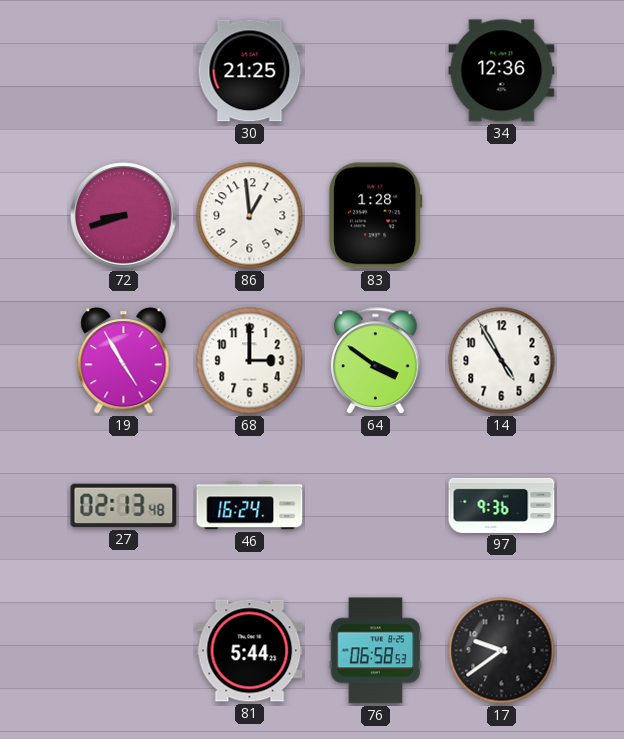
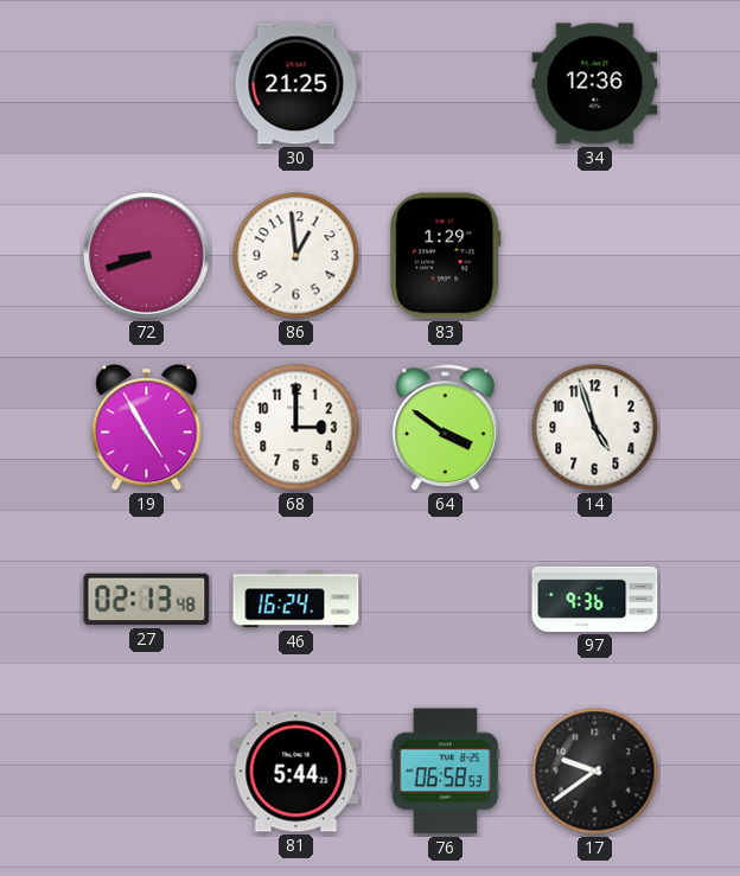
83: 1:28 -> 1:29 (446, 256)
14: 4:55 -> 4:57 (595, 428)
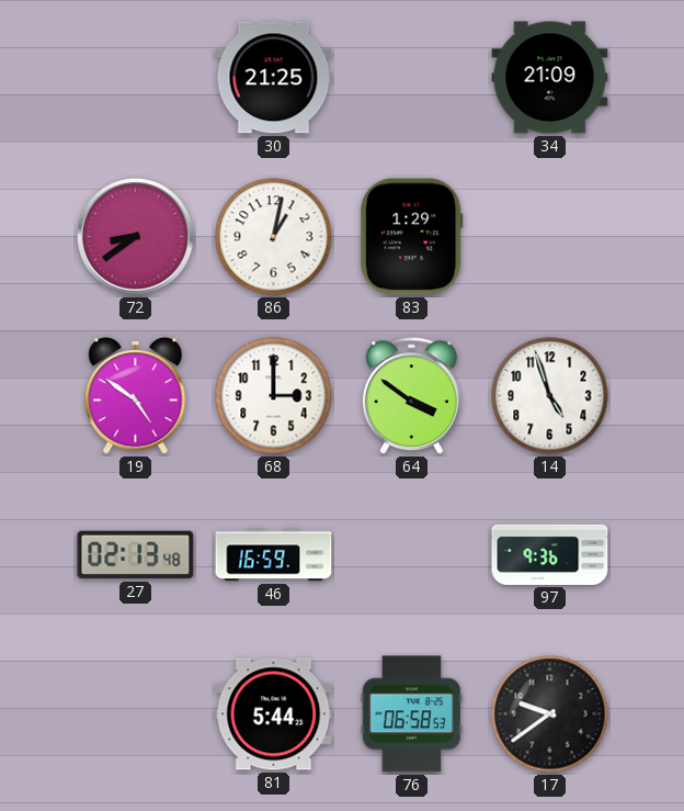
34: 12:36 -> 21:09 (550, 78)
72: 8:42 -> 8:39 (136, 237)
86: 12:59 -> 1:02 (274, 237)
19: 4:55 -> 4:51 (136, 396)
46: 16:24 -> 16:59 (274, 555)
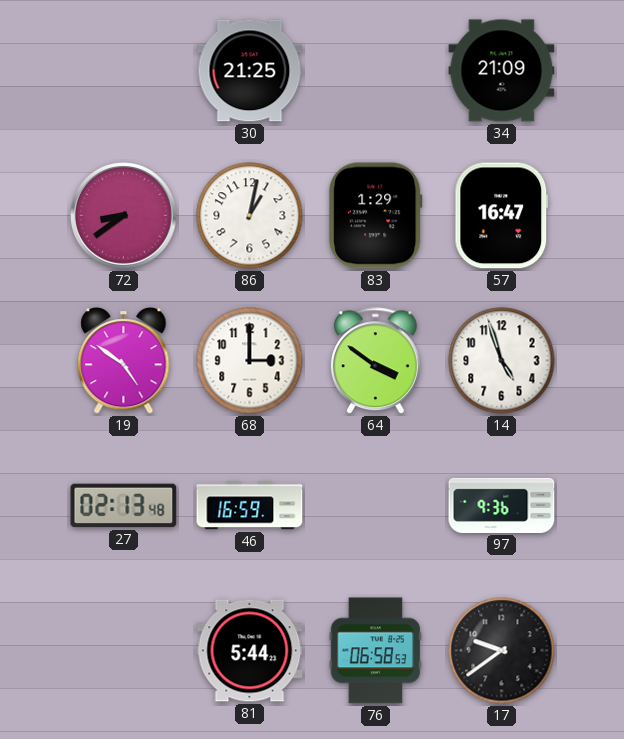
57: none -> 16:47 (502, 216)
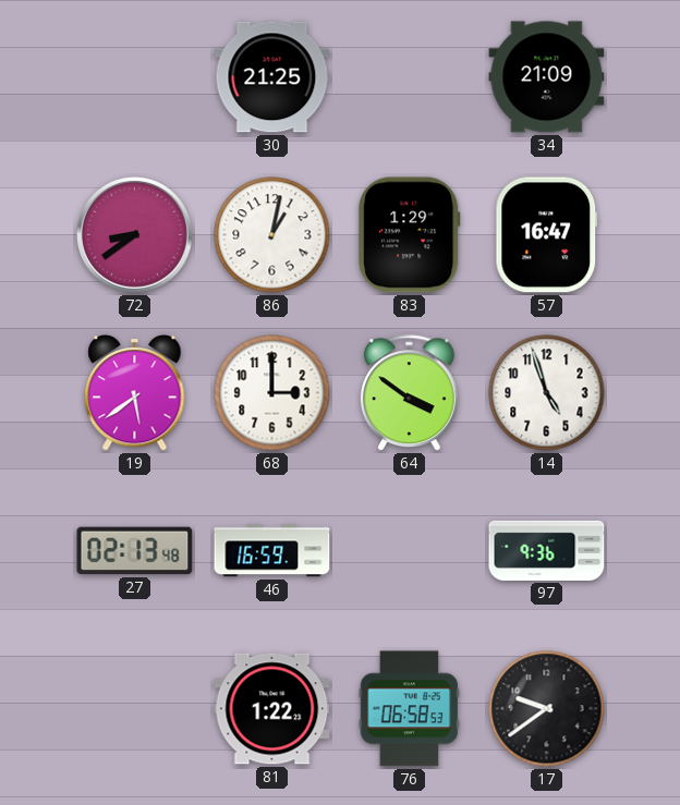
19: 4:51 -> 5:39 (135, 393)
81: 5:44 -> 1:22 (272, 709)
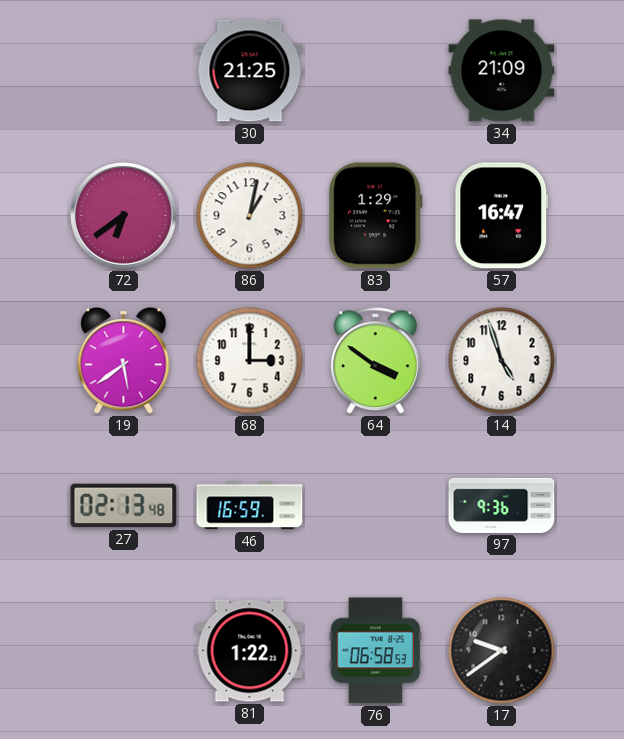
72: 8:39 -> 6:39 (124, 216)
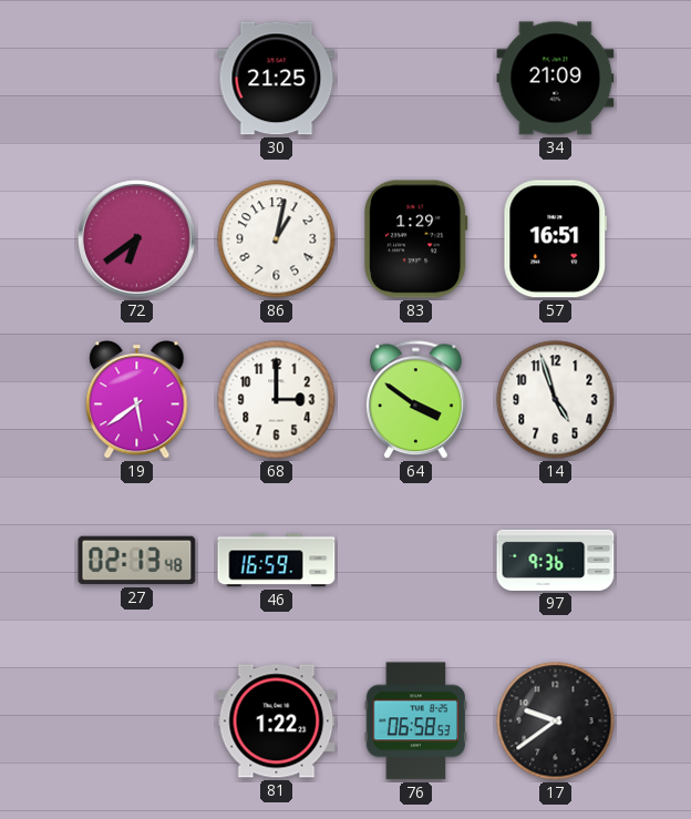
57: 16:47 -> 16:51 (556, 239)
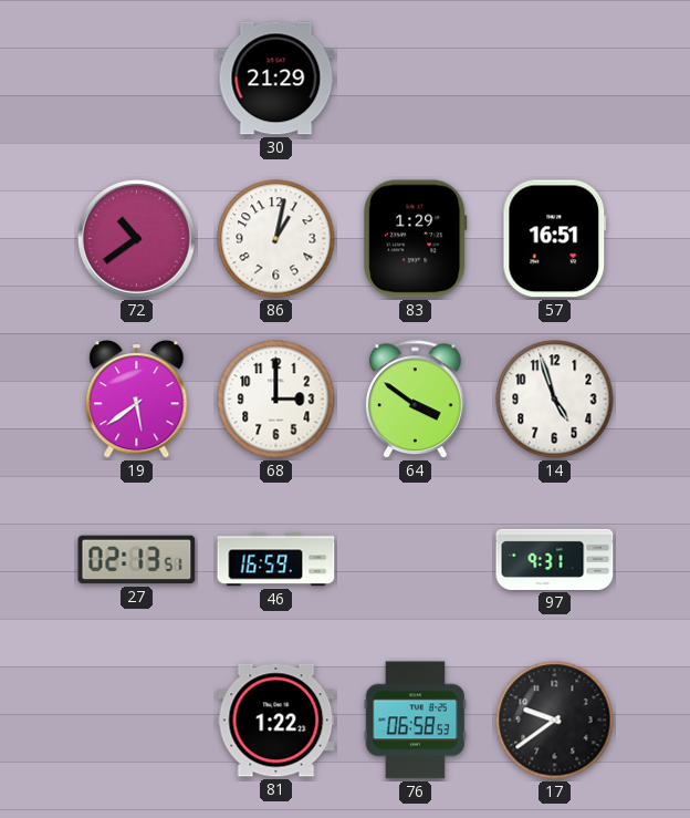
30: 21:25 -> 21:29 (276, 79)
34: 21:09 -> none (556, 79)
72: 6:39 -> 10:39 (137, 239)
27: 02:13:48 -> 02:13:51 (137, 560)
97: 9:36 -> 9:31 (555, 559)
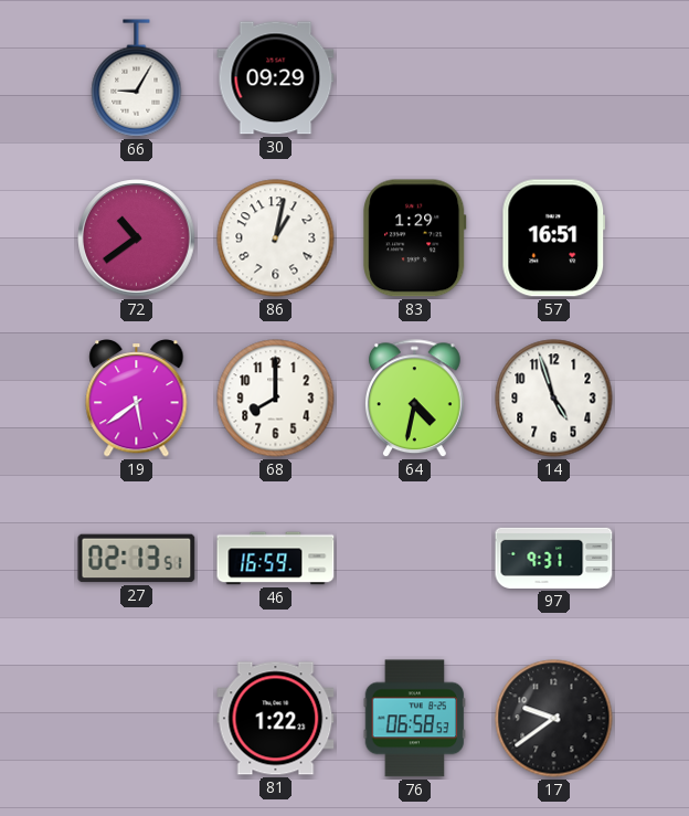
66: none -> 9:05 (137, 78)
30: 21:29 -> 09:29 (276, 78)
68: 3:00 -> 8:00 (276, 399)
64: 3:51 -> 4:32 (414, 399)
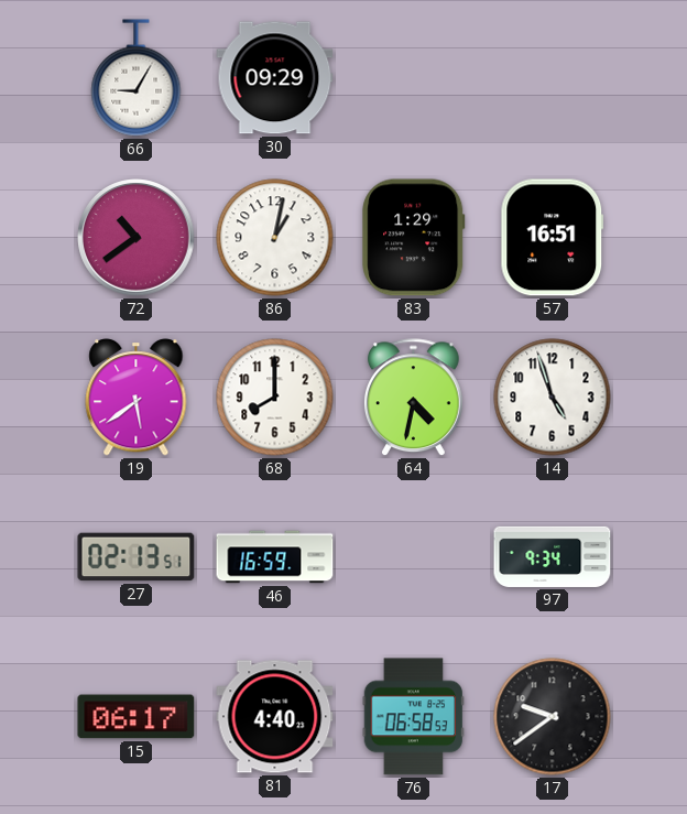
97: 9:31 -> 9:34 (553, 556)
15: none -> 06:17 (137, 717)
81: 1:22 -> 4:40 (275, 717)
